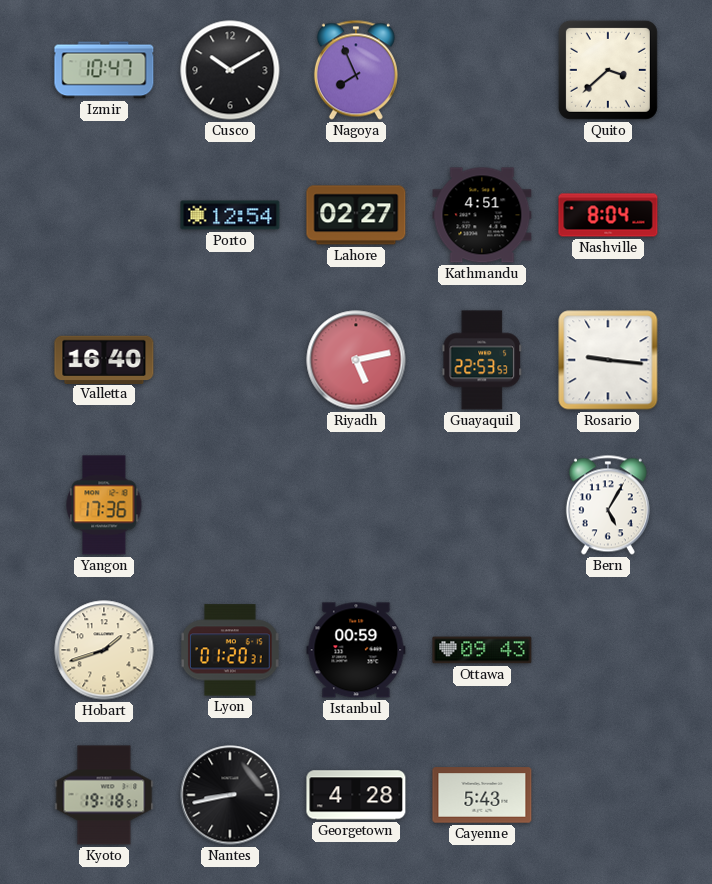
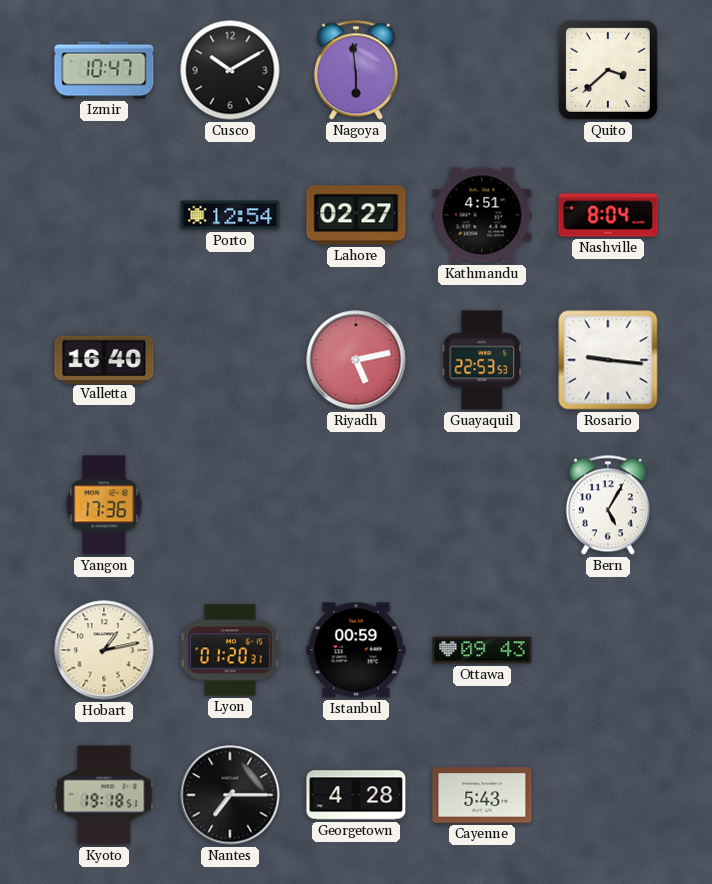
Nagoya: 7:56 -> 5:59 (356, 70)
Hobart: 1:42 -> 1:13 (104, 650)
Nantes: 8:43 -> 7:15 (230, 795)
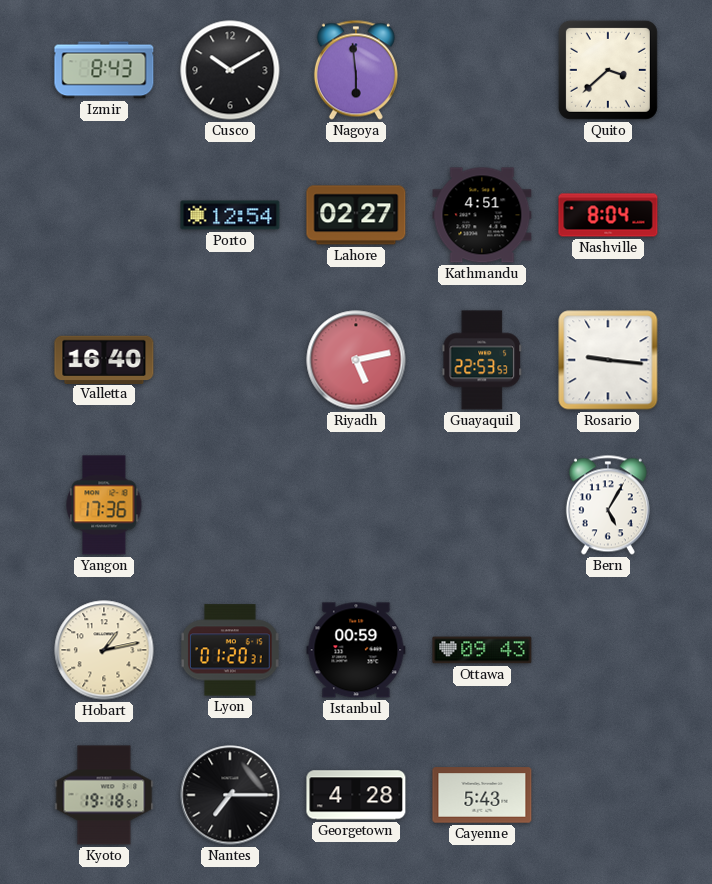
Izmir: 10:47 -> 8:43 (104, 70)
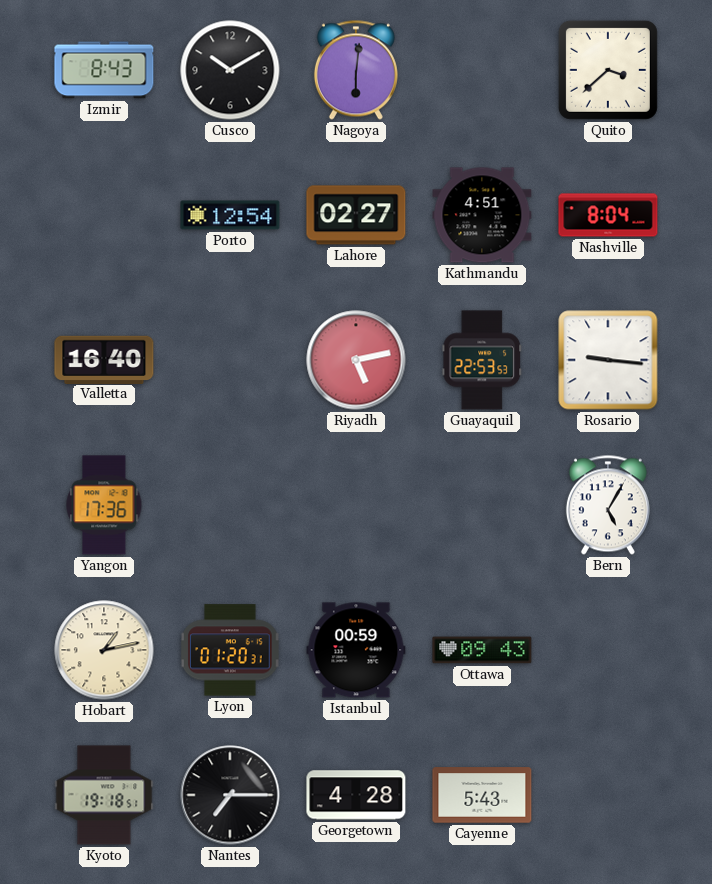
Nagoya: 5:59 -> 6:01 (356, 70)
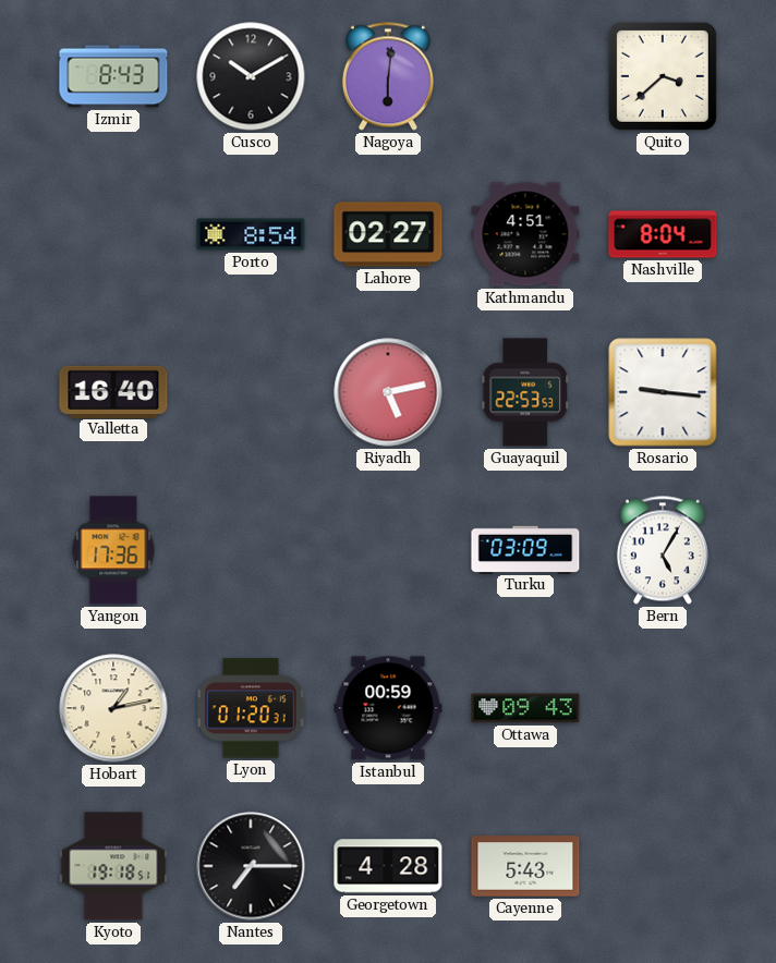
Porto: 12:54 -> 8:54 (251, 234)
Turku: none -> 03:09 (525, 549)
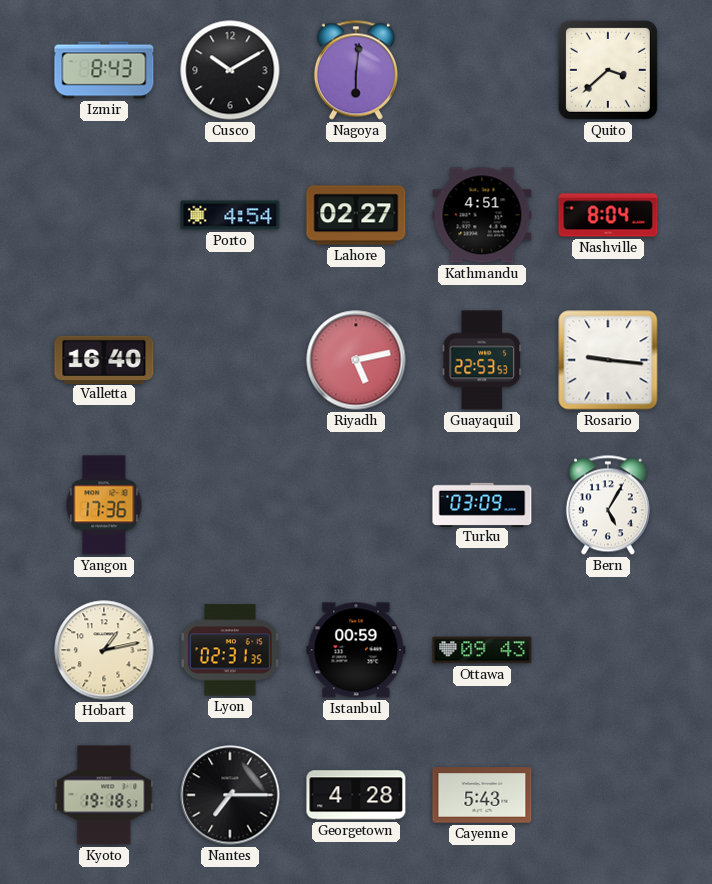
Porto: 8:54 -> 4:54 (230, 215)
Lyon: 01:20 -> 02:31 (231, 650)
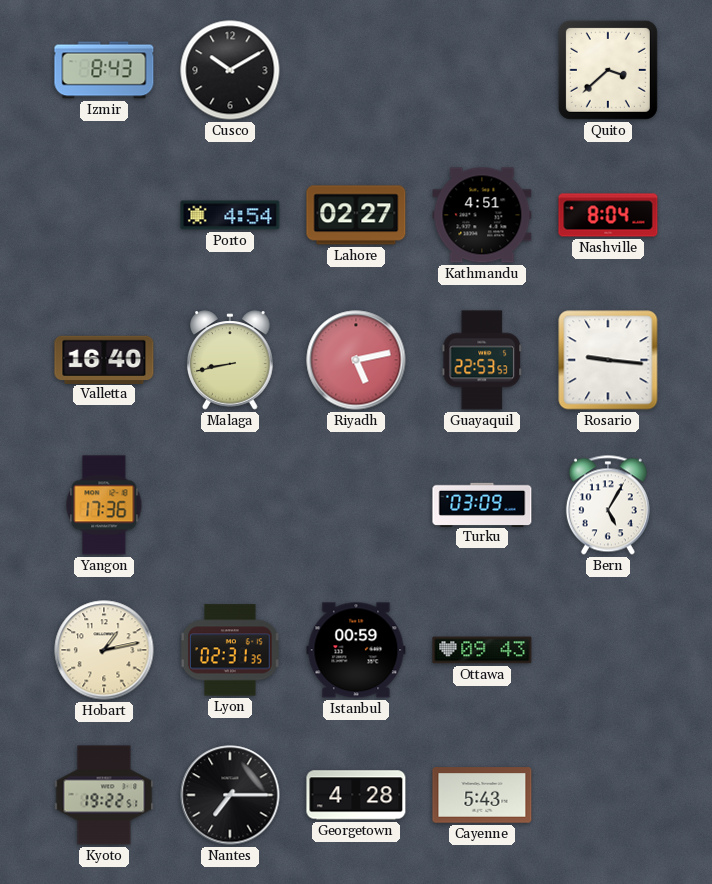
Nagoya: 6:01 -> none (356, 70)
Malaga: none -> 8:43 (231, 360)
Kyoto: 19:18 -> 19:22 (104, 795)
